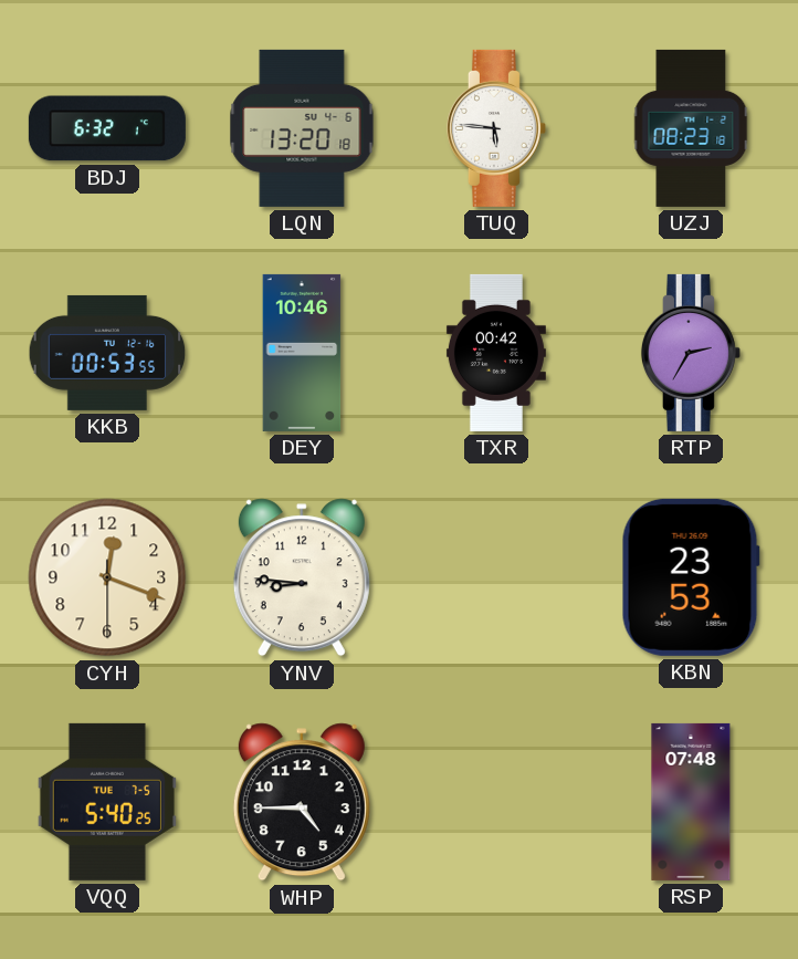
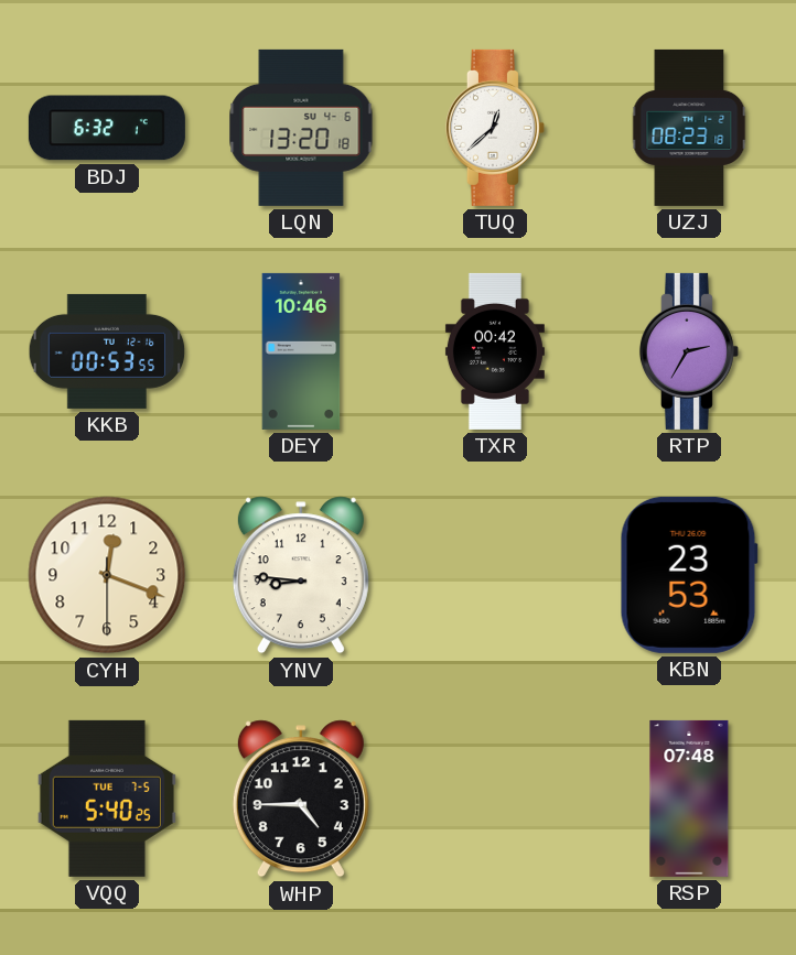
TUQ: 5:46 -> 12:38 (495, 128)
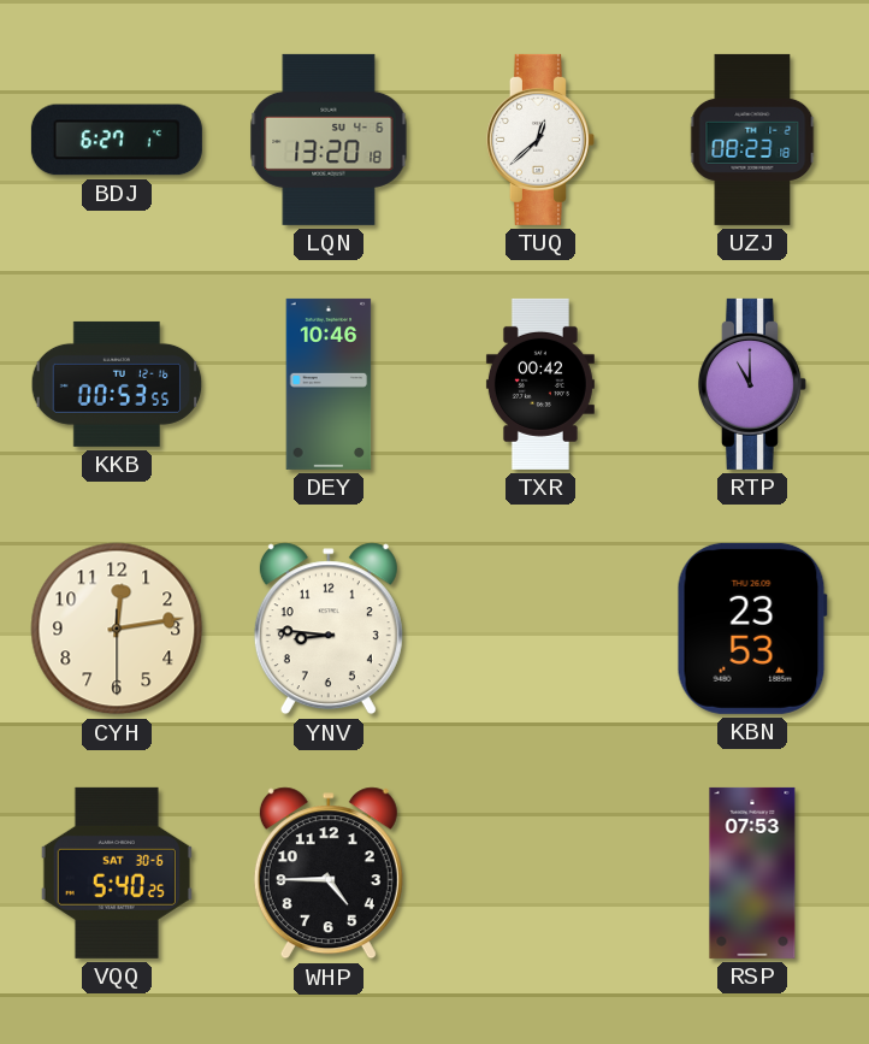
BDJ: 6:32 -> 6:27 (117, 140)
RTP: 2:35 -> 11:00 (752, 384)
CYH: 12:18 -> 12:13 (117, 629)
VQQ date: TUE 7-5 -> SAT 30-6 (117, 873)
RSP: 07:48 -> 07:53 (752, 873)
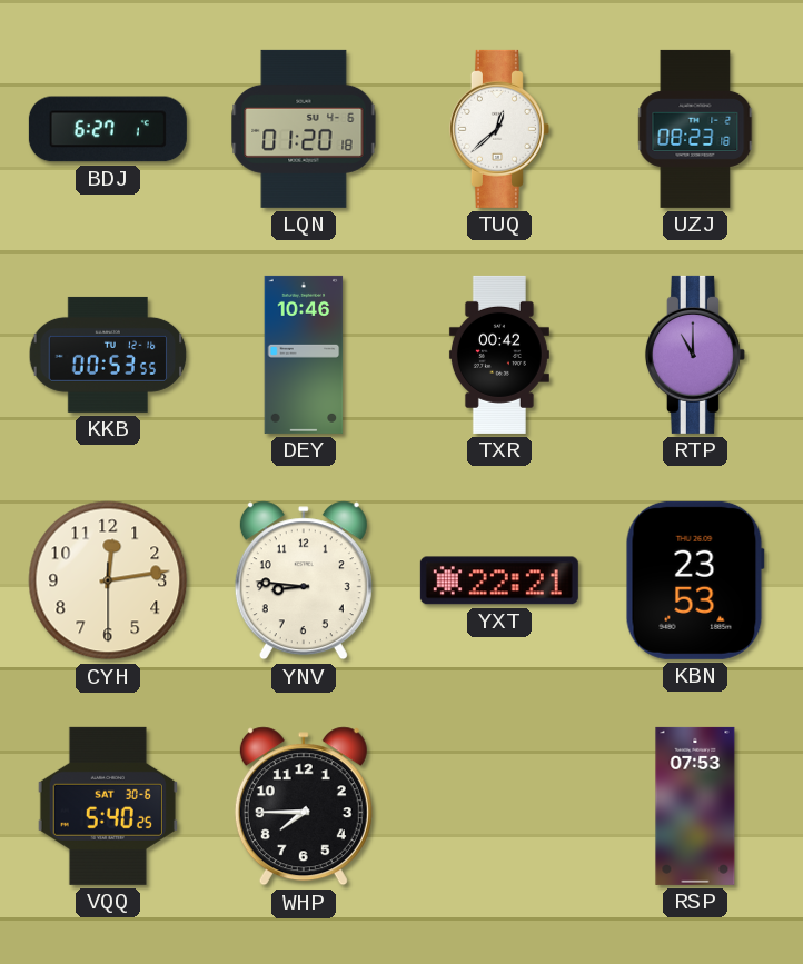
LQN: 13:20 -> 01:20 (304, 129)
YXT: none -> 22:21 (499, 580)
WHP: 4:45 -> 7:45 (304, 806)
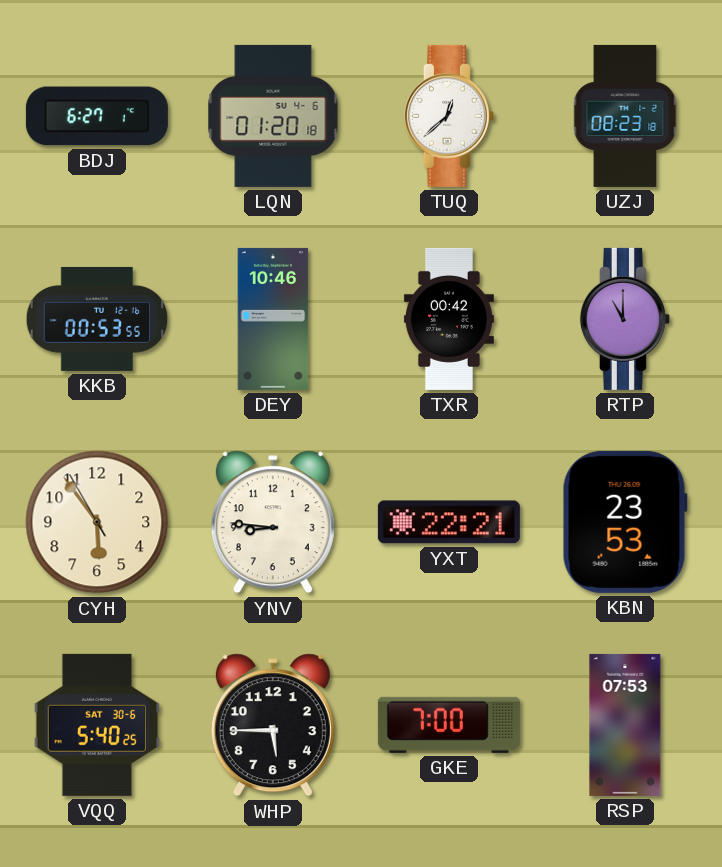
CYH: 12:13 -> 5:53 (97, 522)
WHP: 7:45 -> 5:45 (273, 725)
GKE: none -> 7:00 (449, 725)
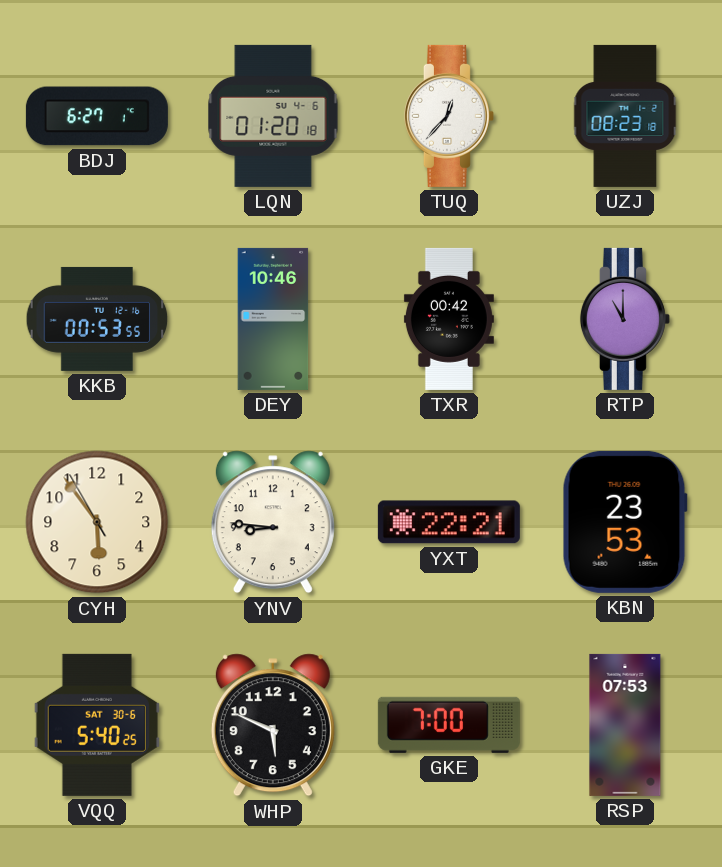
TUQ: 12:38 -> 12:37 (449, 116)
WHP: 5:45 -> 5:49 (273, 725)
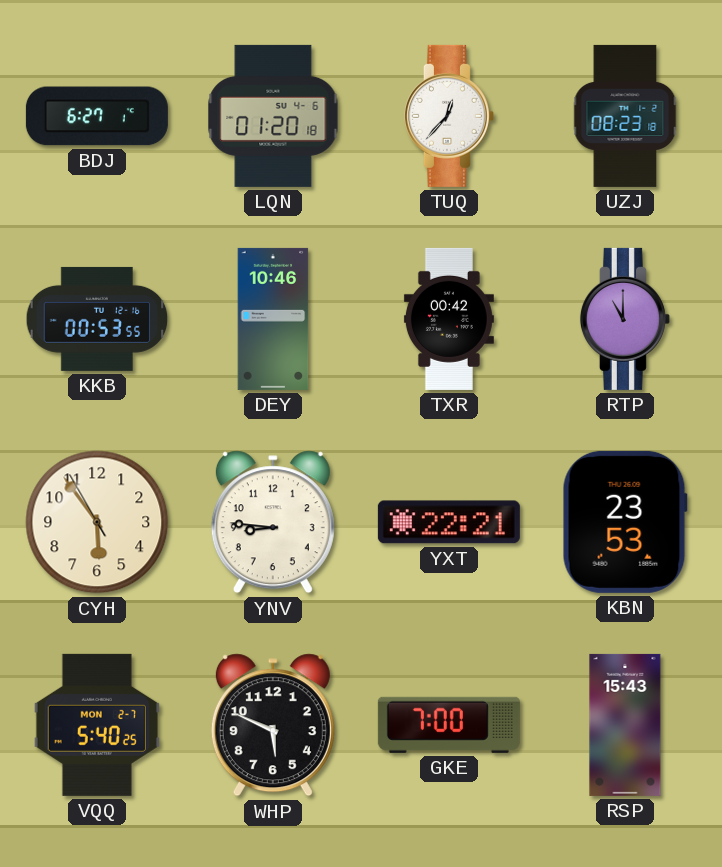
VQQ date: SAT 30-6 -> MON 2-7 (97, 725)
RSP: 07:53 -> 15:43 (625, 725)
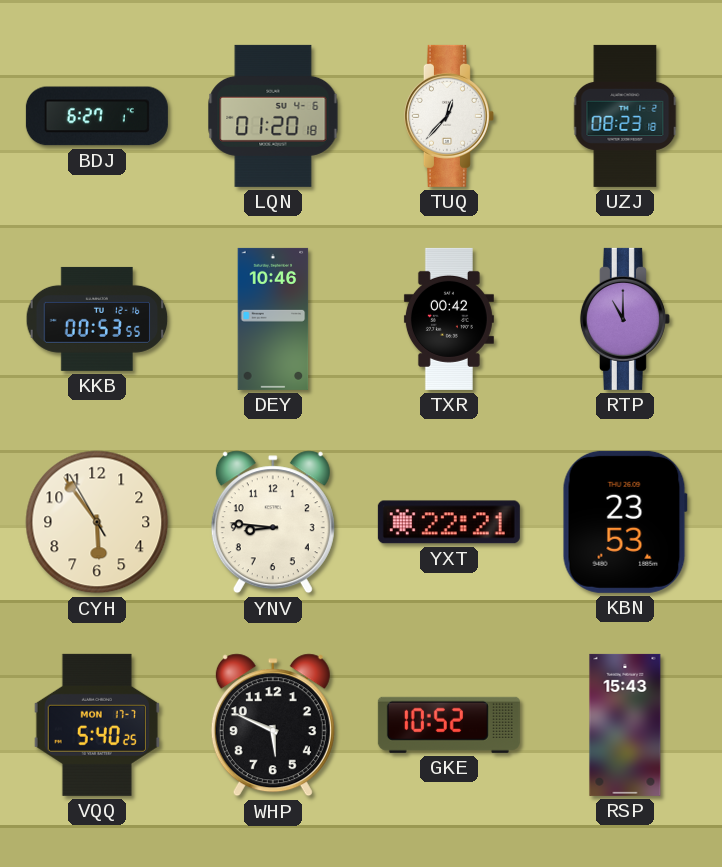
VQQ date: MON 2-7 -> MON 17-7 (97, 725)
GKE: 7:00 -> 10:52 (449, 725)
